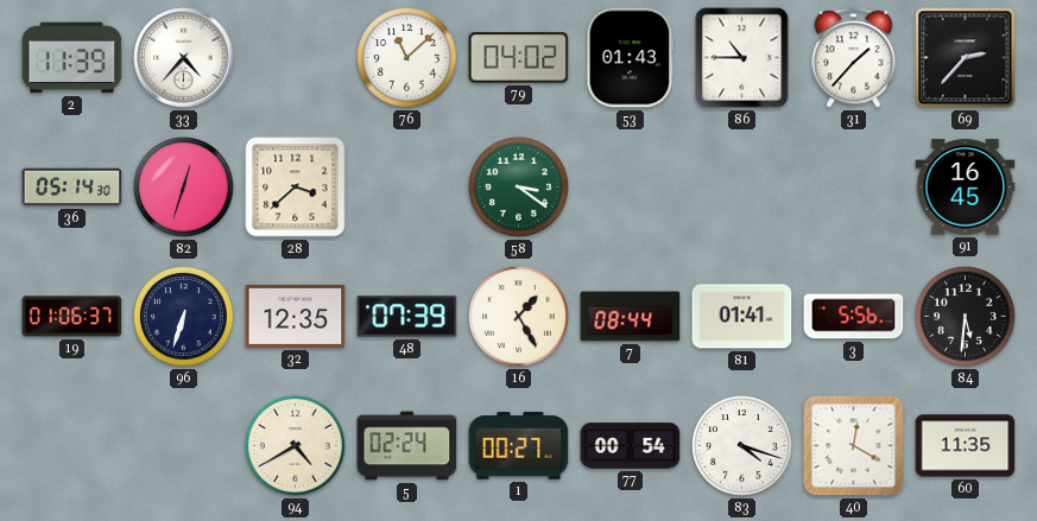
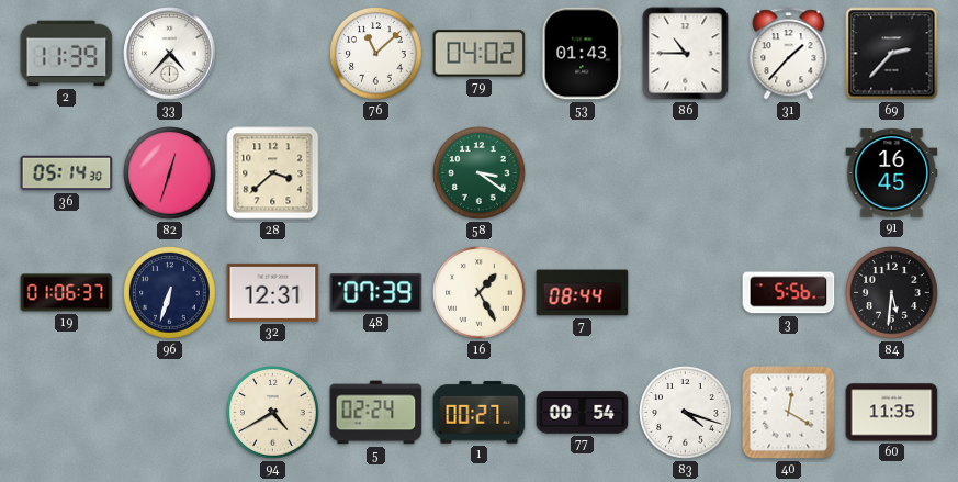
32: 12:35 -> 12:31 (273, 292)
81: 01:41 -> none (742, 317)
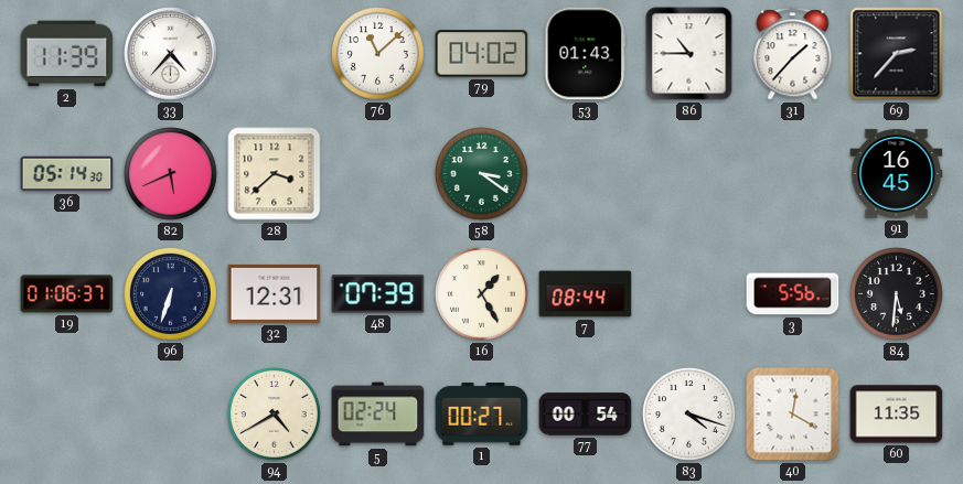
82: 12:33 -> 5:41 (171, 174)
